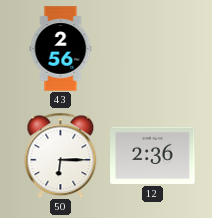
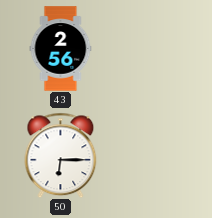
12: 2:36 -> none (153, 155)
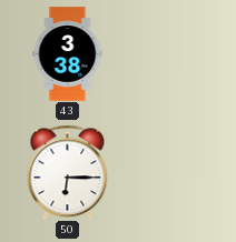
43: 2:56 -> 3:38 (68, 54)
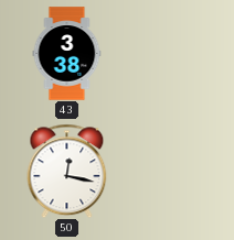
50: 6:15 -> 12:17 (67, 171)
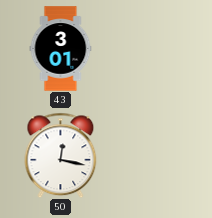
43: 3:38 -> 3:01 (61, 49)
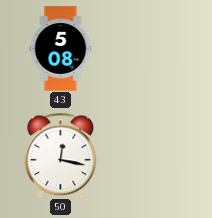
43: 3:01 -> 5:08 (61, 49)
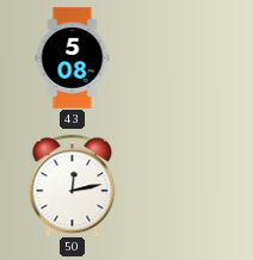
50: 12:17 -> 12:13 (73, 185)
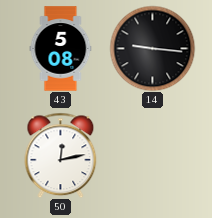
14: none -> 9:16 (152, 48)
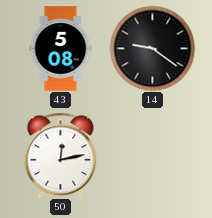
14: 9:16 -> 9:21 (152, 48)
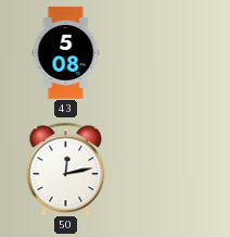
14: 9:21 -> none (152, 48)
